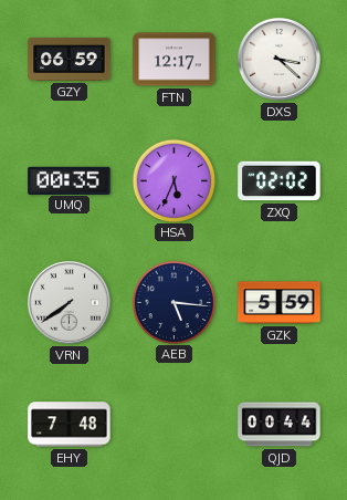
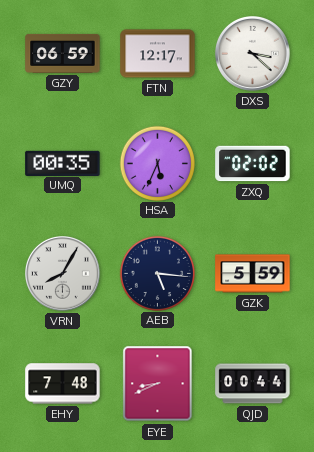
VRN: 7:39 -> 8:05 (63, 274)
EYE: none -> 8:41 (158, 384)
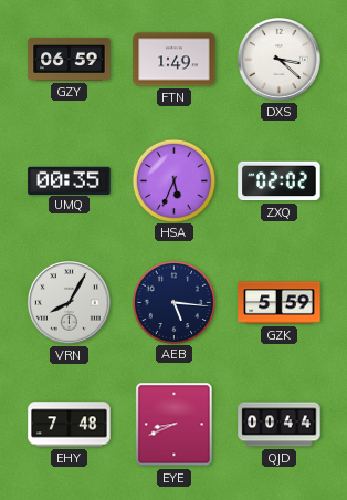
FTN: 12:17 -> 1:49 (175, 60)
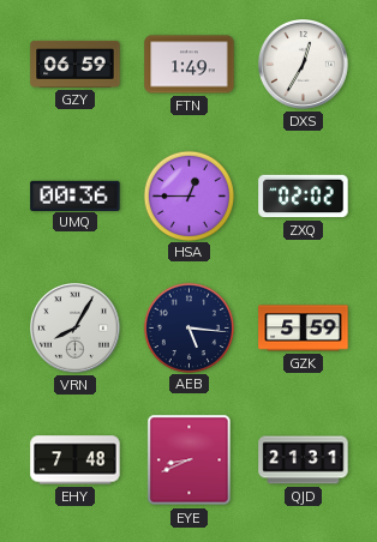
DXS: 3:22 -> 12:35 (304, 65)
UMQ: 00:35 -> 00:36 (76, 195)
HSA: 5:34 -> 12:45 (188, 195)
QJD: 00:44 -> 21:31 (304, 460)
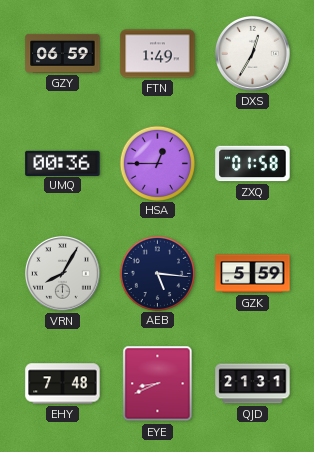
ZXQ: 02:02 -> 01:58 (253, 164)
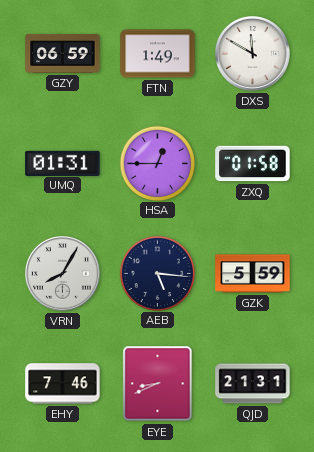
DXS: 12:35 -> 11:50 (253, 54)
UMQ: 00:36 -> 01:31 (63, 163)
EHY: 7:48 -> 7:46 (63, 384)
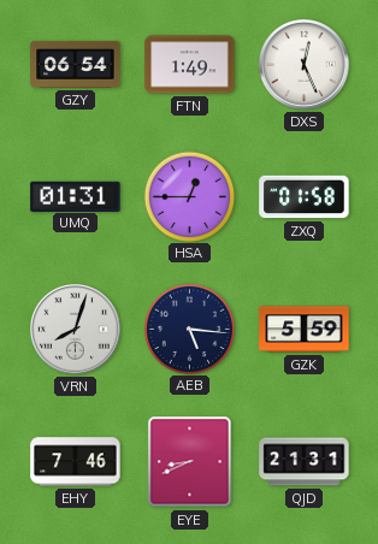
GZY: 06:59 -> 06:54 (76, 64)
DXS: 11:50 -> 12:26 (305, 65)
VRN: 8:05 -> 8:03 (76, 330)
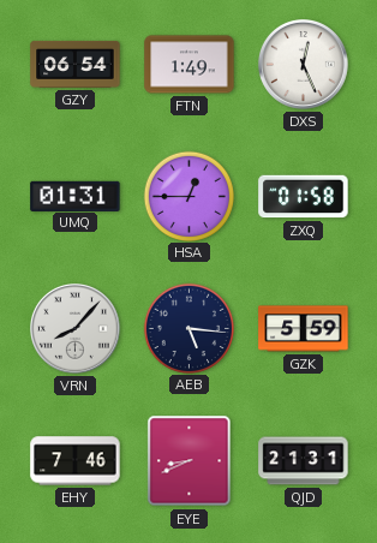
VRN: 8:03 -> 8:07 (76, 329)
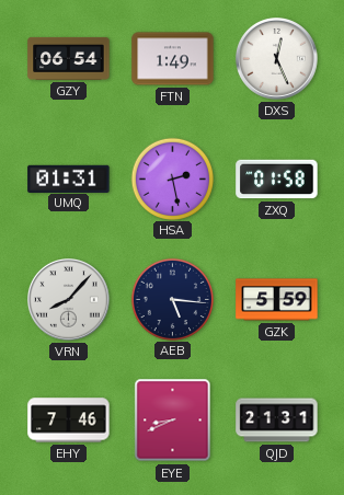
HSA: 12:45 -> 2:28 (172, 179)
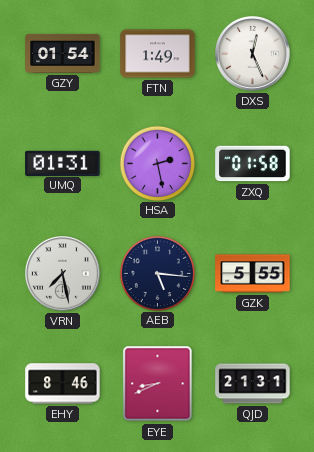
GZY: 06:54 -> 01:54 (63, 53)
VRN: 8:07 -> 7:28 (63, 274)
GZK: 5:59 -> 5:55 (253, 274)
EHY: 7:46 -> 8:46 (63, 384)
